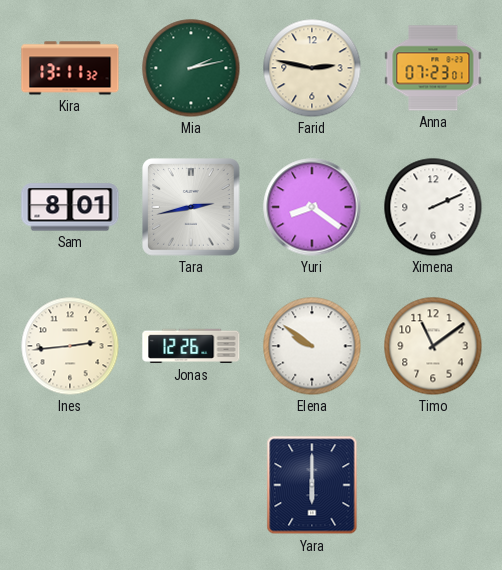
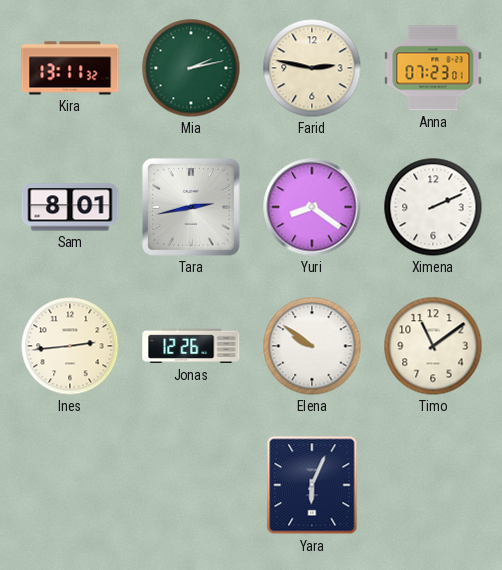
Yara: 6:00 -> 6:04 (312, 485)
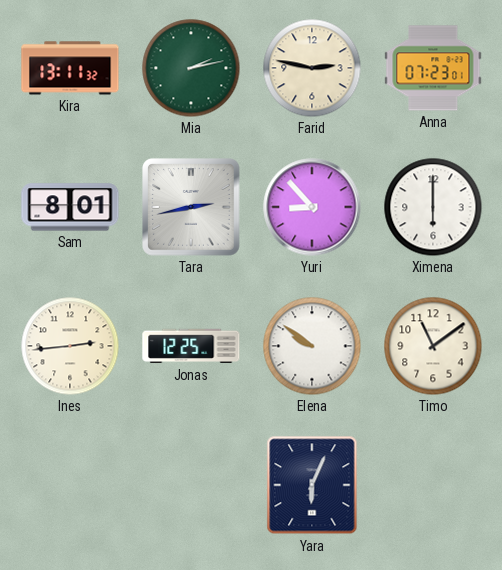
Yuri: 8:21 -> 8:53 (312, 207)
Ximena: 2:11 -> 6:00 (433, 207)
Jonas: 12:26 -> 12:25 (191, 346)
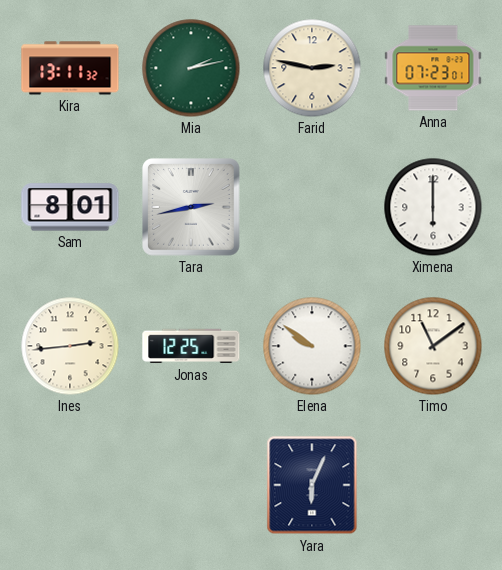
Yuri: 8:53 -> none (312, 207)
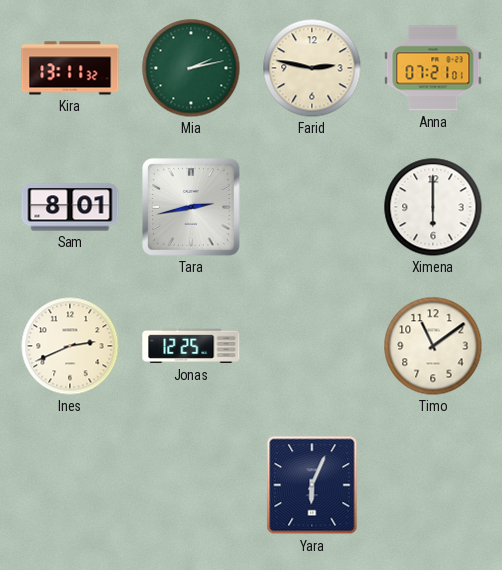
Anna: 07:23 -> 07:21 (433, 68)
Ines: 2:44 -> 2:41 (70, 346)
Elena: 9:51 -> none (312, 346)
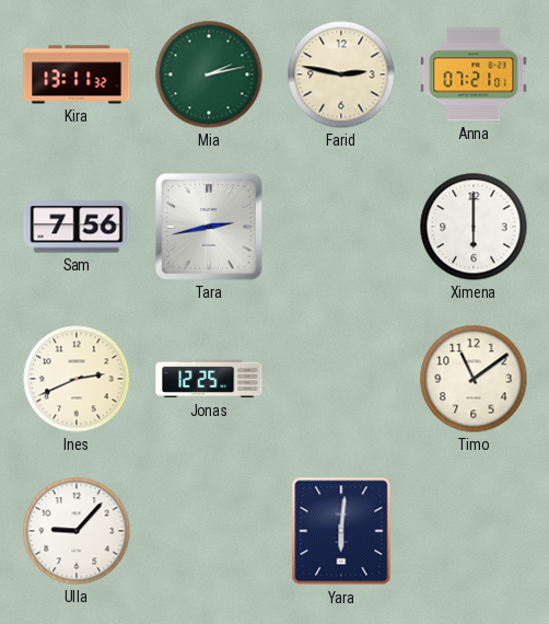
Sam: 8:01 -> 7:56 (77, 227)
Ulla: none -> 9:07 (77, 531)
Yara: 6:04 -> 6:01 (341, 531)
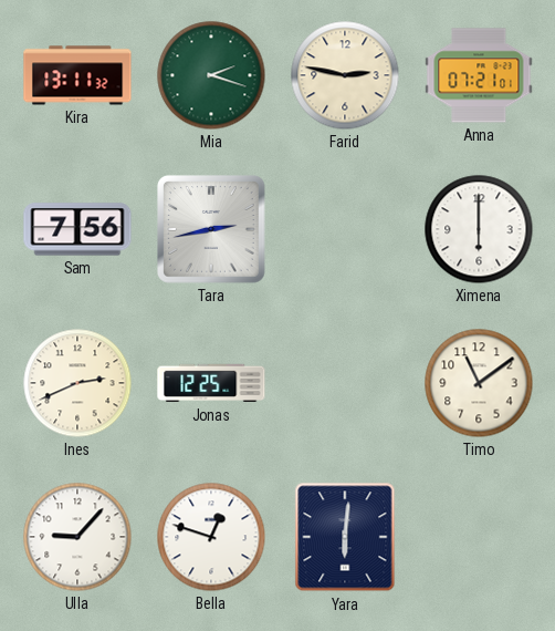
Mia: 2:13 -> 2:18 (211, 75)
Bella: none -> 12:48 (211, 537)
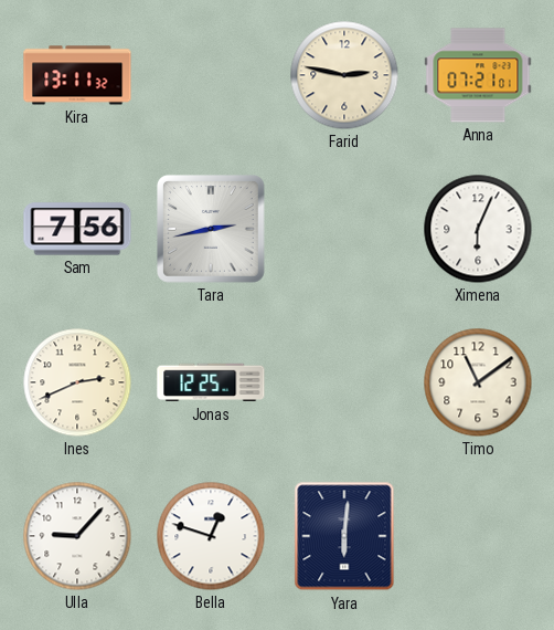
Mia: 2:18 -> none (211, 75)
Ximena: 6:00 -> 6:04 (478, 229)
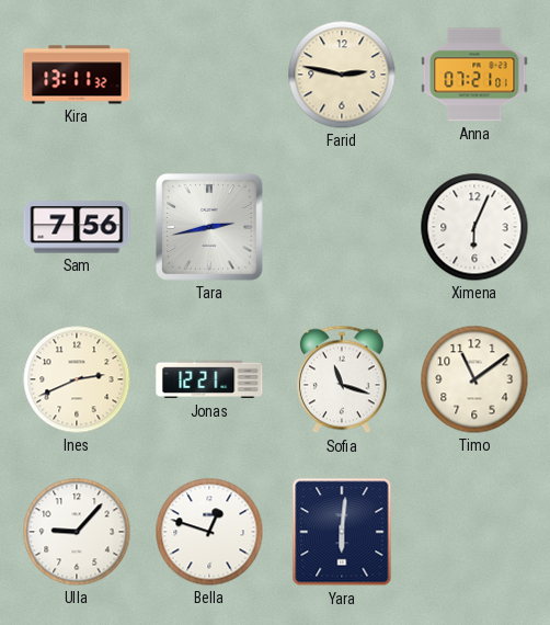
Jonas: 12:25 -> 12:21 (209, 379)
Sofia: none -> 11:18 (342, 379)
